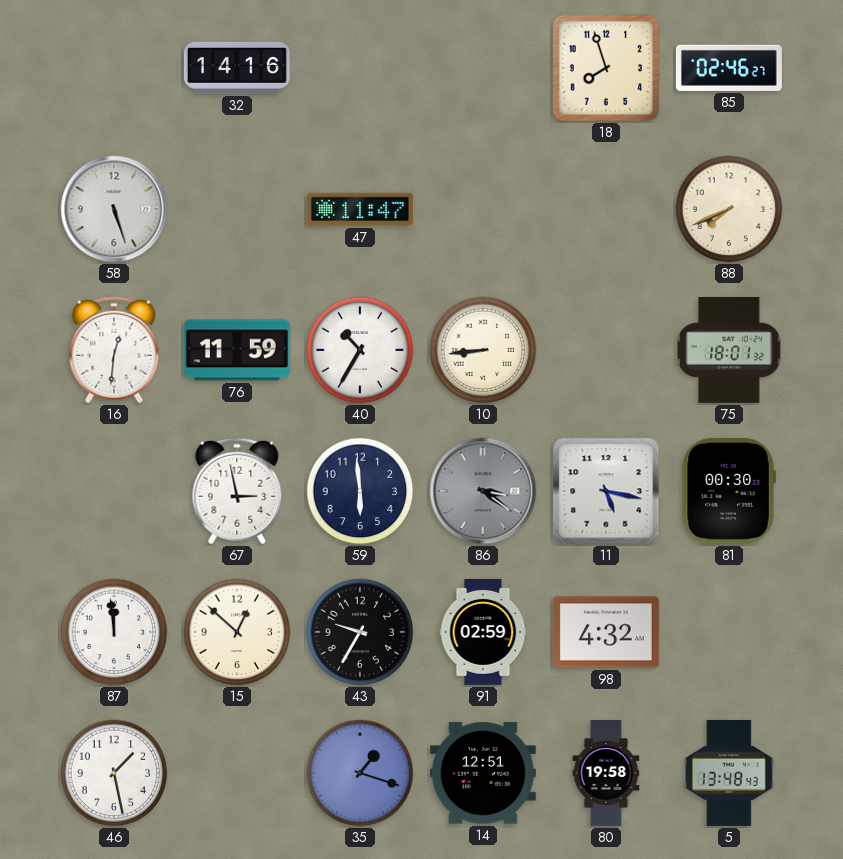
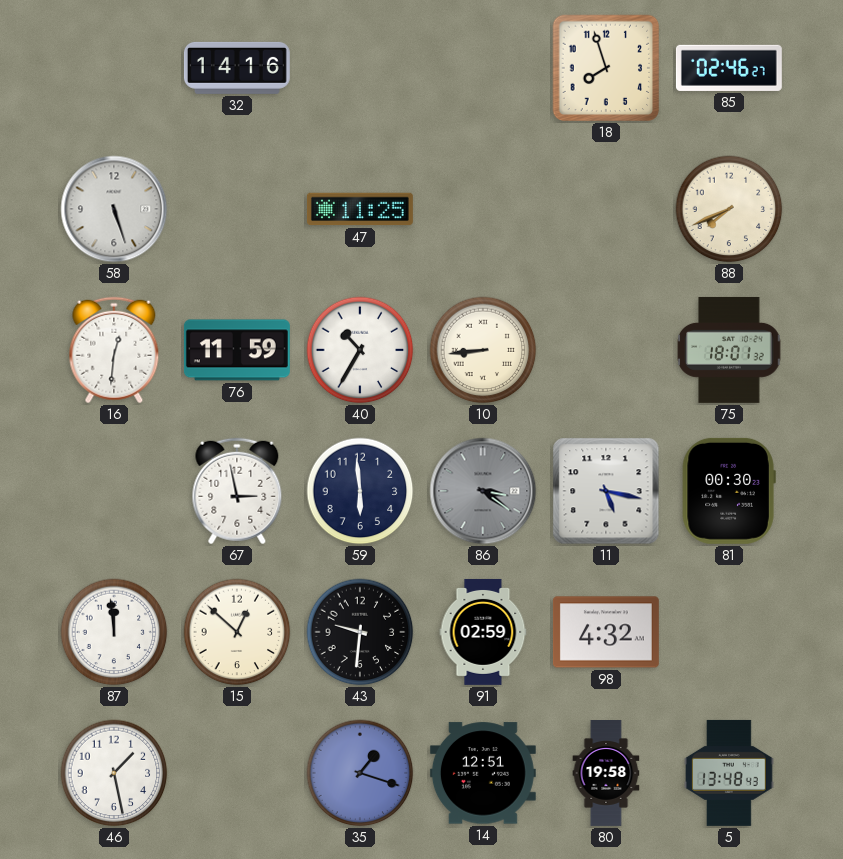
47: 11:47 -> 11:25 (360, 209)
43: 9:35 -> 9:31 (360, 632)
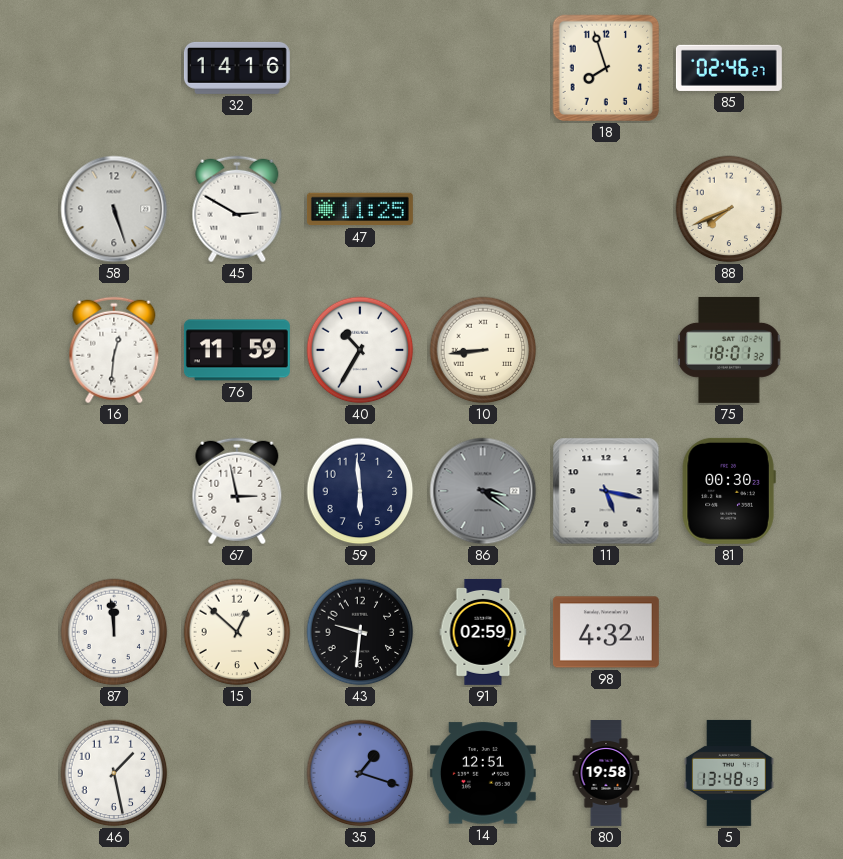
45: none -> 2:50 (237, 209)
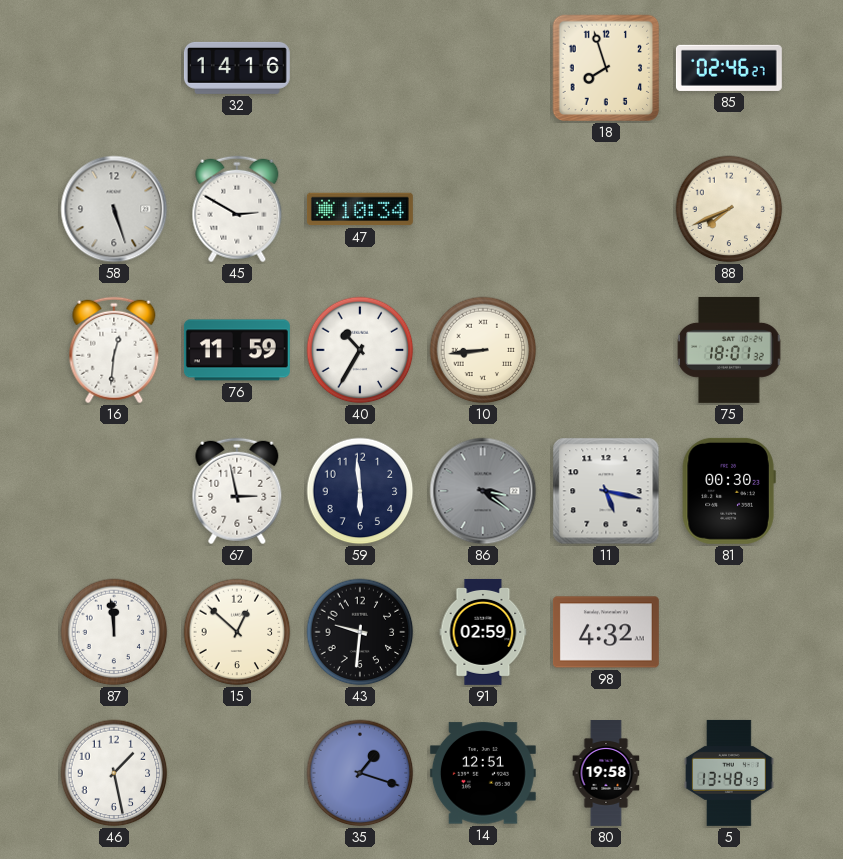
47: 11:25 -> 10:34 (360, 209)
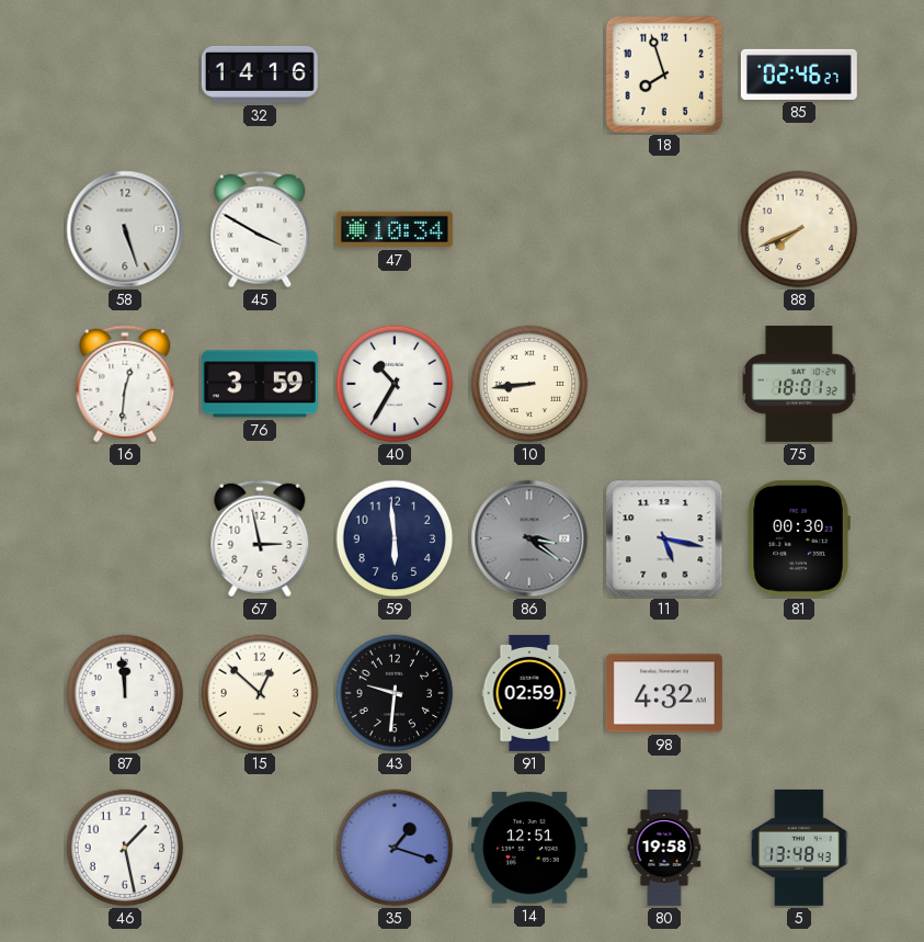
45: 2:50 -> 3:50 (260, 229)
76: 11:59 -> 3:59 (260, 384)
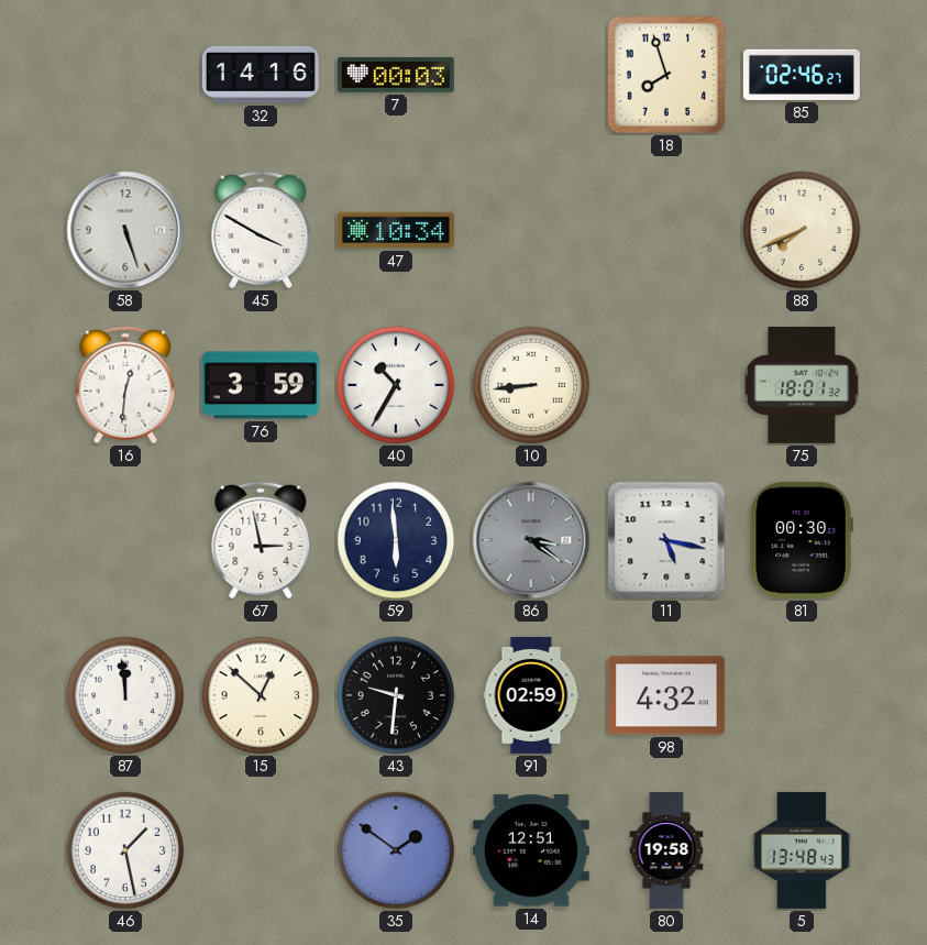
7: none -> 00:03 (396, 75)
35: 1:18 -> 1:51 (396, 850)
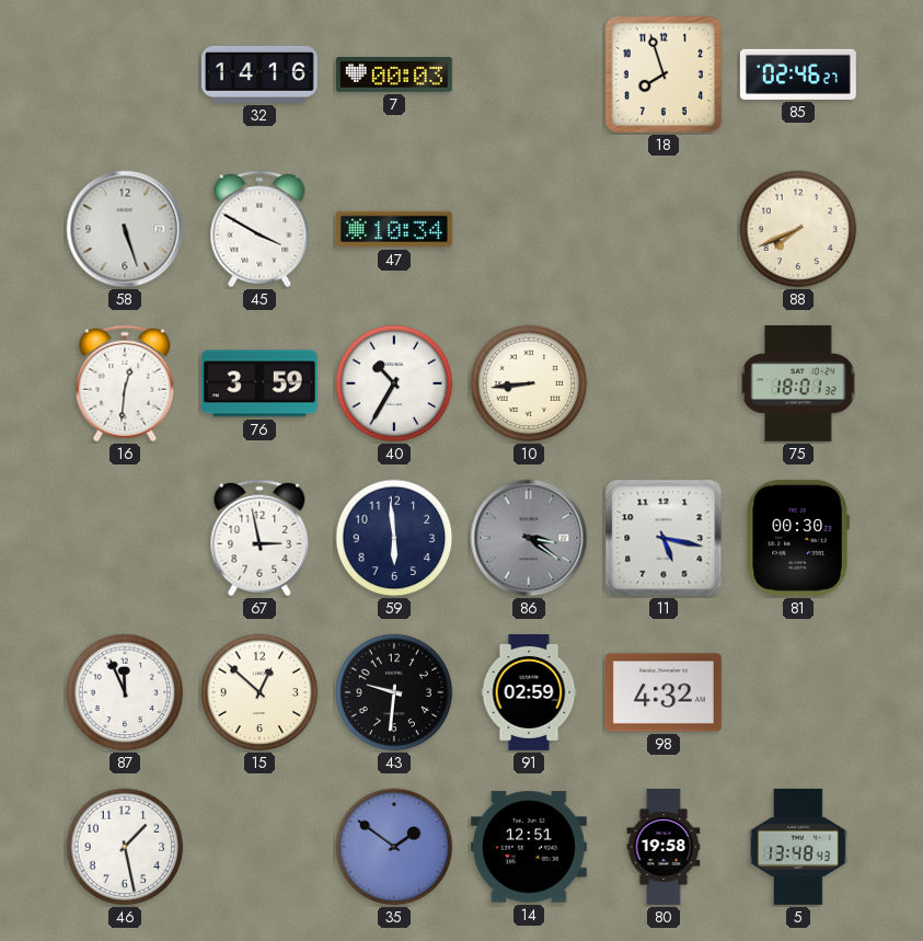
87: 11:59 -> 11:56 (125, 692)
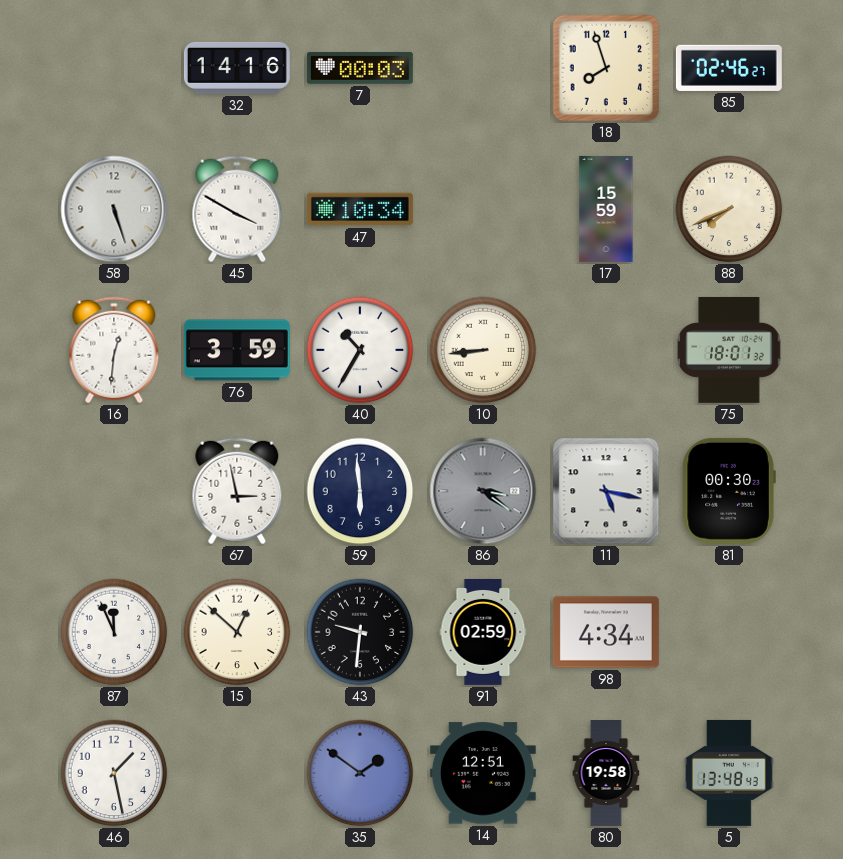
17: none -> 15:59 (606, 209)
98: 4:32 -> 4:34 (606, 632)
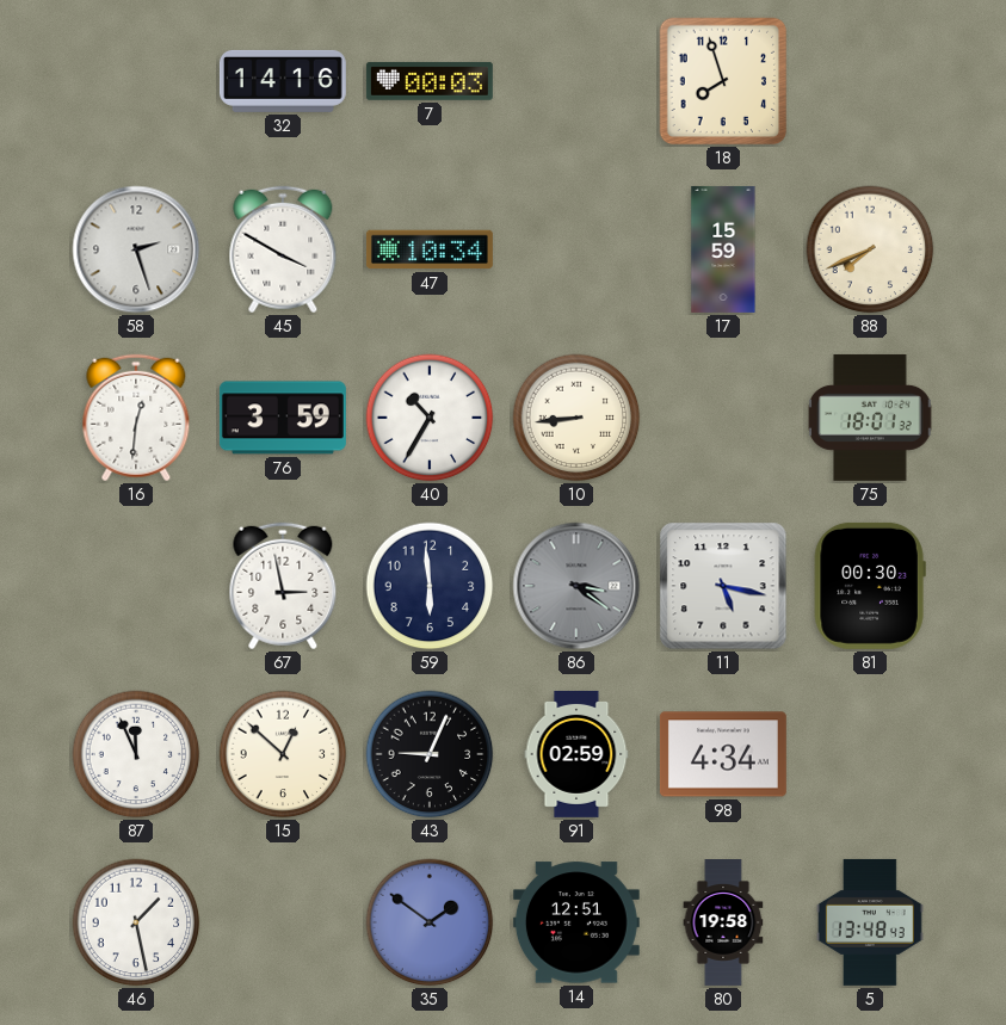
85: 02:46 -> none (729, 68)
58: 5:27 -> 2:27 (136, 249)
43: 9:31 -> 9:04 (430, 754)
